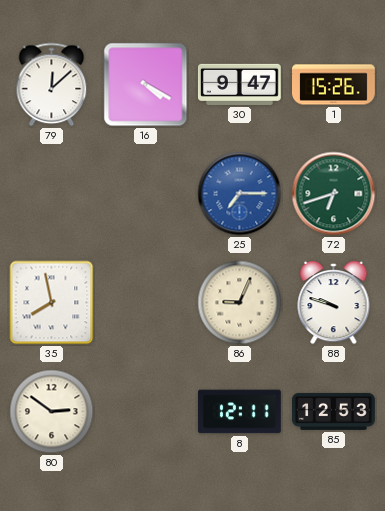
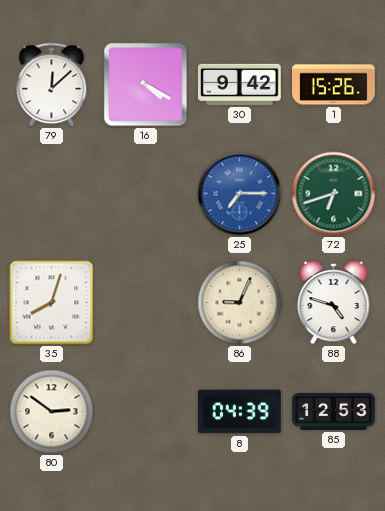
30: 9:47 -> 9:42 (239, 84)
35: 7:58 -> 8:03 (52, 303)
88: 9:48 -> 4:48 (334, 303)
8: 12:11 -> 04:39 (239, 412)
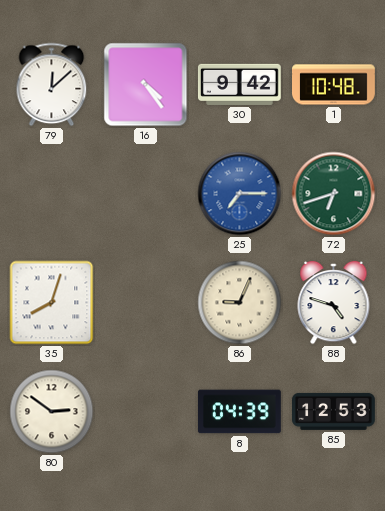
16: 4:20 -> 4:24 (146, 85)
1: 15:26 -> 10:48 (334, 85)
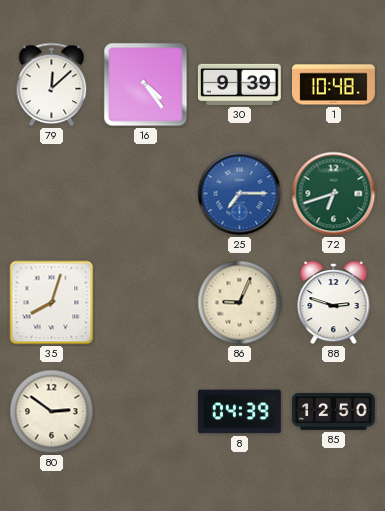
30: 9:42 -> 9:39 (239, 84)
88: 4:48 -> 2:48 (334, 303)
85: 12:53 -> 12:50 (334, 411)
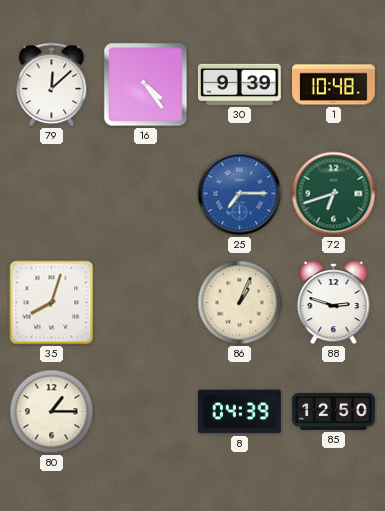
86: 9:04 -> 1:04 (240, 303)
80: 2:51 -> 1:15 (52, 412)
